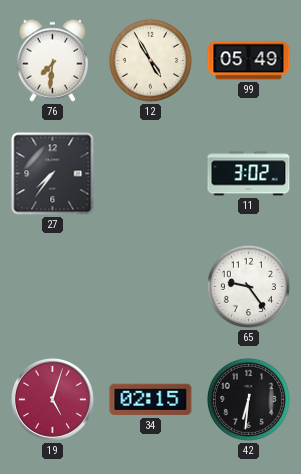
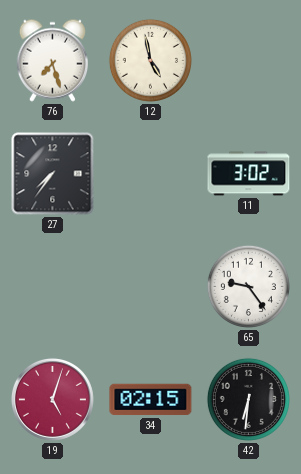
76: 7:31 -> 7:27 (52, 60)
12: 4:55 -> 4:58 (150, 60)
99: 05:49 -> none (249, 61)
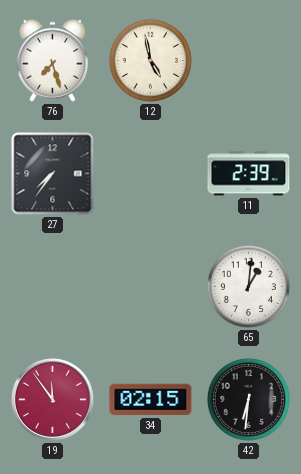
11: 3:02 -> 2:39 (249, 174)
65: 9:24 -> 1:01 (248, 286)
19: 5:03 -> 11:54 (52, 399)
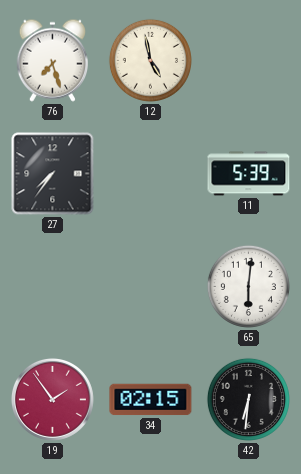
11: 2:39 -> 5:39 (249, 174)
65: 1:01 -> 6:01 (248, 286)
19: 11:54 -> 1:54 (52, 399)
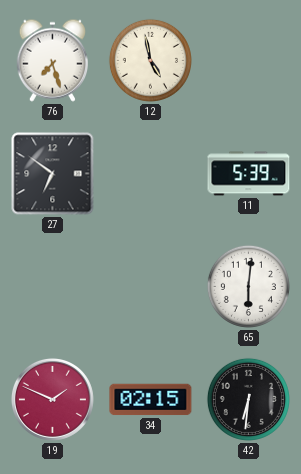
27: 7:36 -> 6:51 (53, 174)
19: 1:54 -> 1:49 (52, 399)
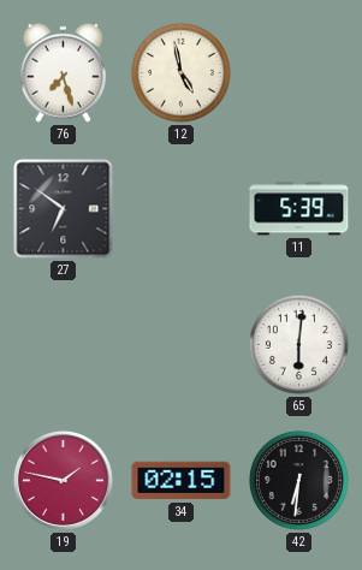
19: 1:49 -> 1:47 (63, 480)
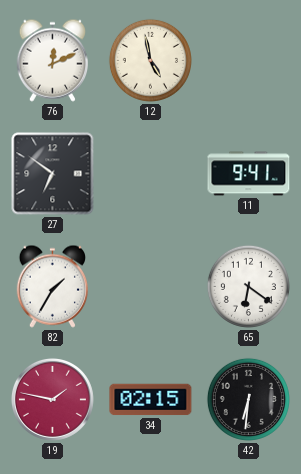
76: 7:27 -> 12:11 (52, 60)
11: 5:39 -> 9:41 (249, 174)
82: none -> 1:35 (52, 286)
65: 6:01 -> 6:21 (248, 286)
